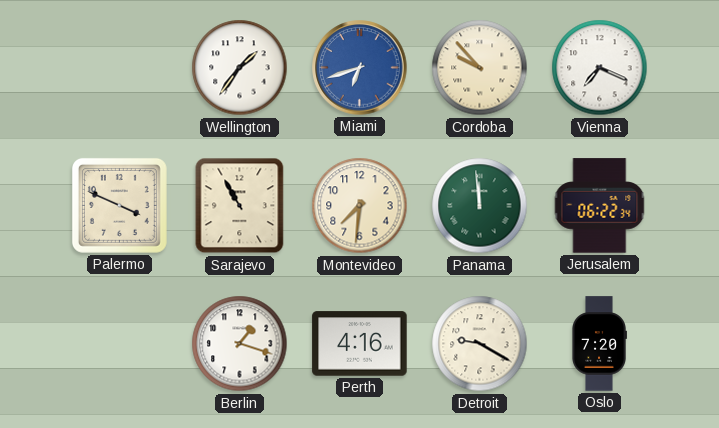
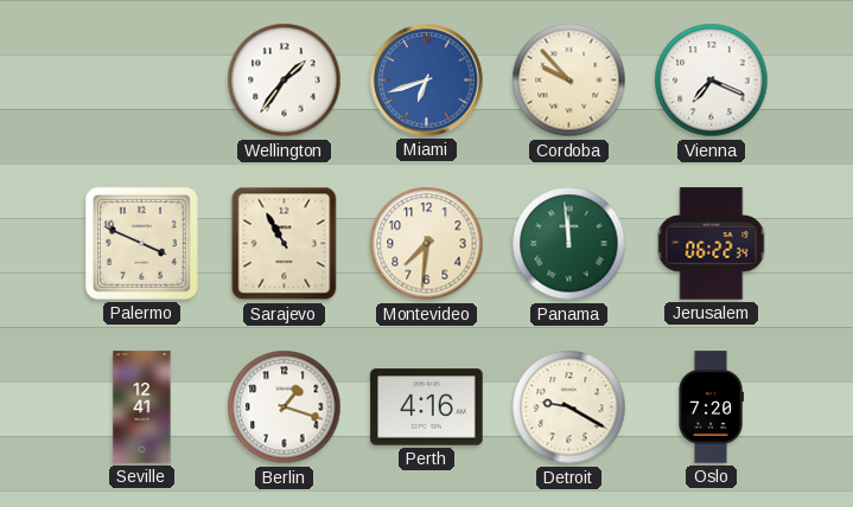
Seville: none -> 12:41 (142, 407)
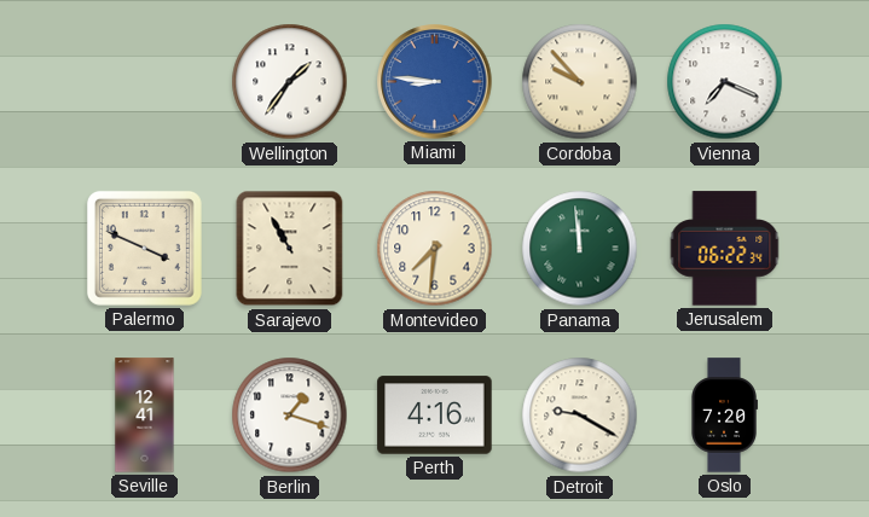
Miami: 6:42 -> 8:46 (435, 82)
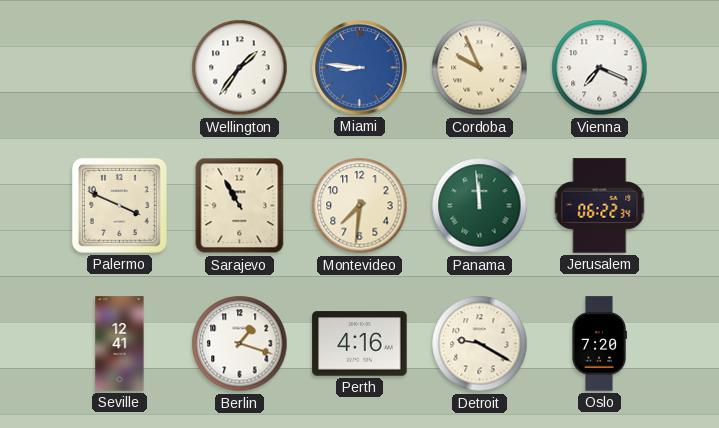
Cordoba: 9:53 -> 9:56 (480, 68)
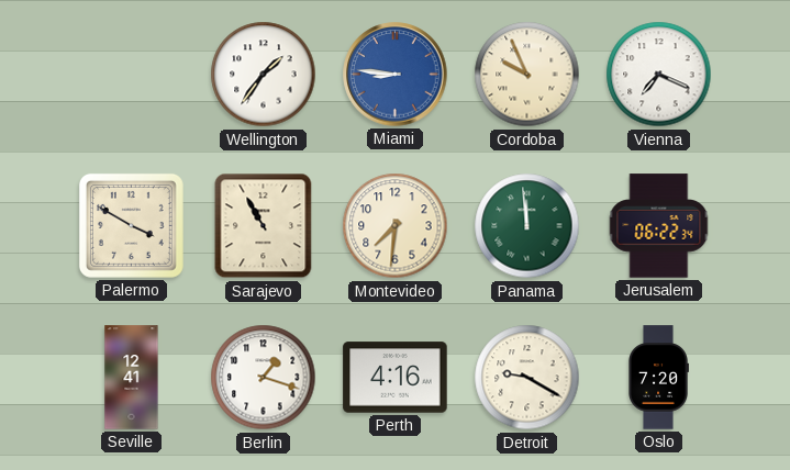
Palermo: 3:49 -> 3:50 (131, 225)
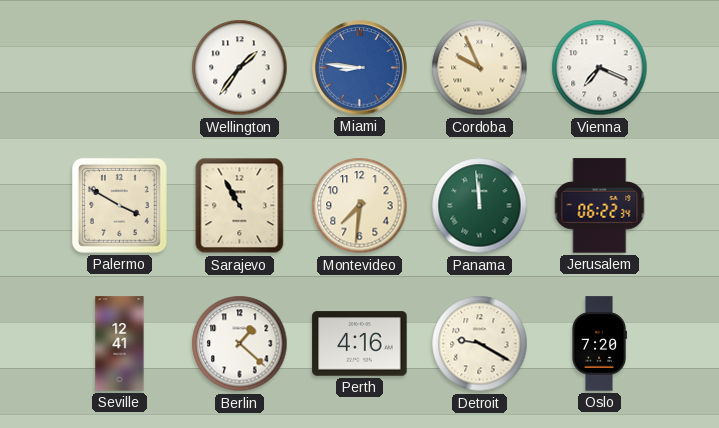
Berlin: 1:18 -> 1:22 (240, 344)
